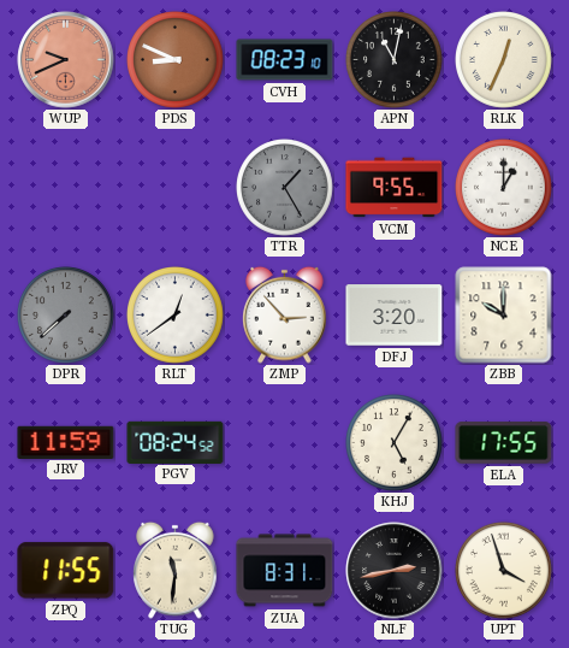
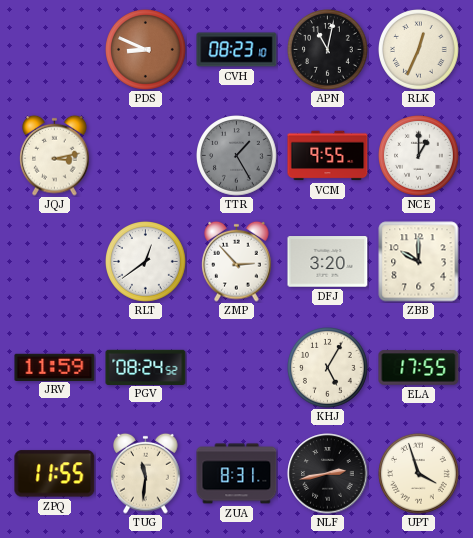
WUP: 9:41 -> none (66, 60)
JQJ: none -> 3:13 (55, 155)
DPR: 7:38 -> none (66, 316)
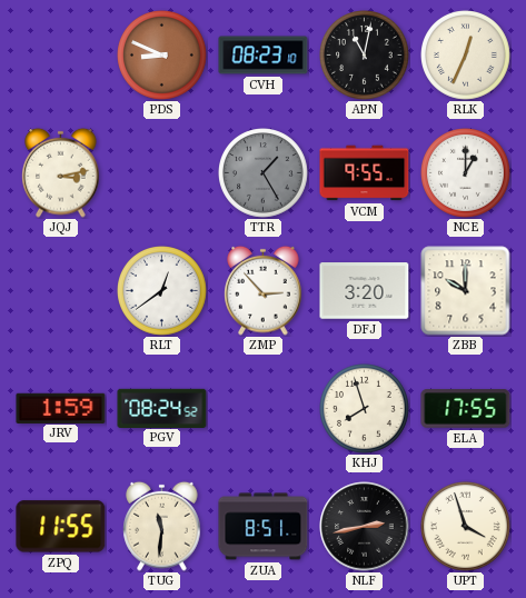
JRV: 11:59 -> 1:59 (61, 408)
KHJ: 5:05 -> 7:57 (365, 409)
ZUA: 8:31 -> 8:51 (264, 527)
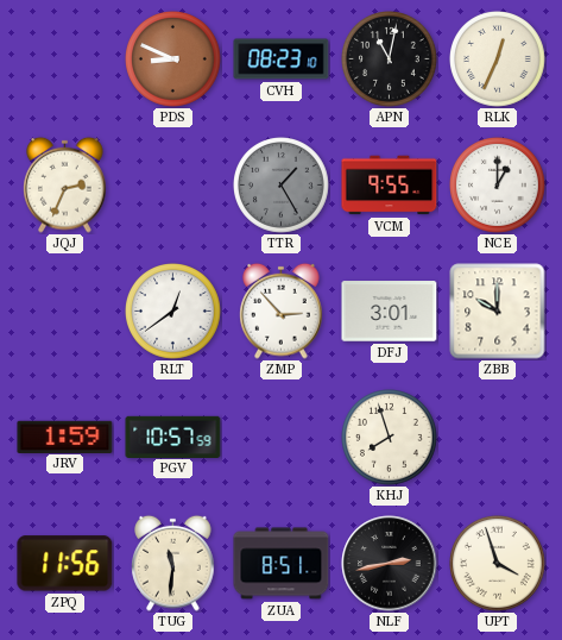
JQJ: 3:13 -> 2:34 (65, 184)
DFJ: 3:20 -> 3:01 (390, 312)
PGV: 08:24 -> 10:57 (173, 437)
ELA: 17:55 -> none (466, 409)
ZPQ: 11:55 -> 11:56 (65, 564)
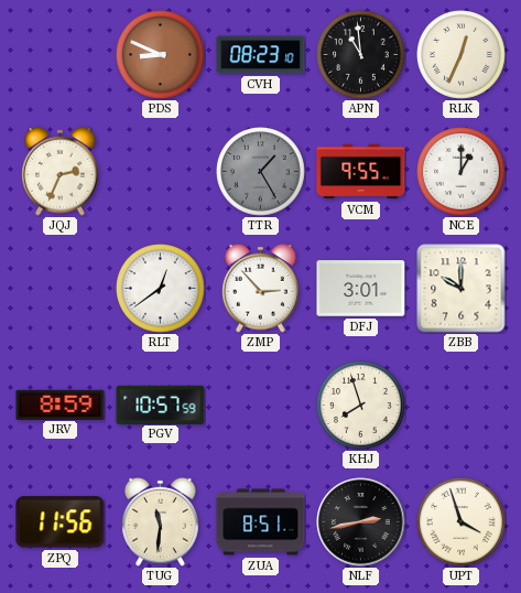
APN: 11:02 -> 10:59 (361, 55)
JRV: 1:59 -> 8:59 (61, 405)
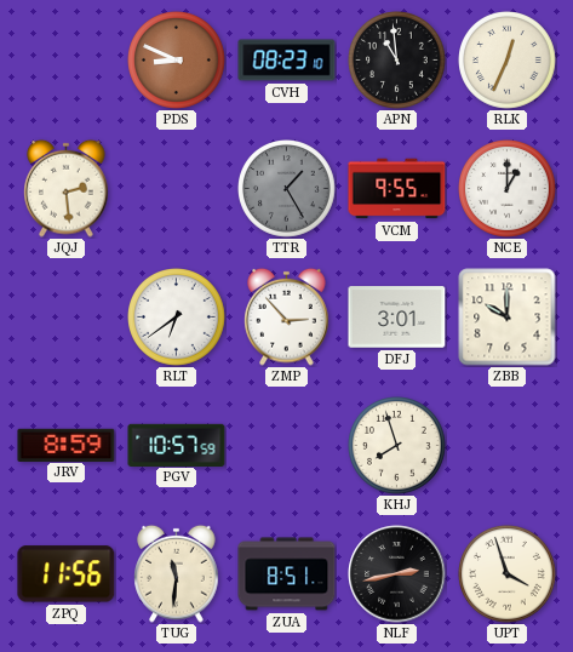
JQJ: 2:34 -> 2:29 (67, 188)
RLT: 12:39 -> 6:39 (177, 318)
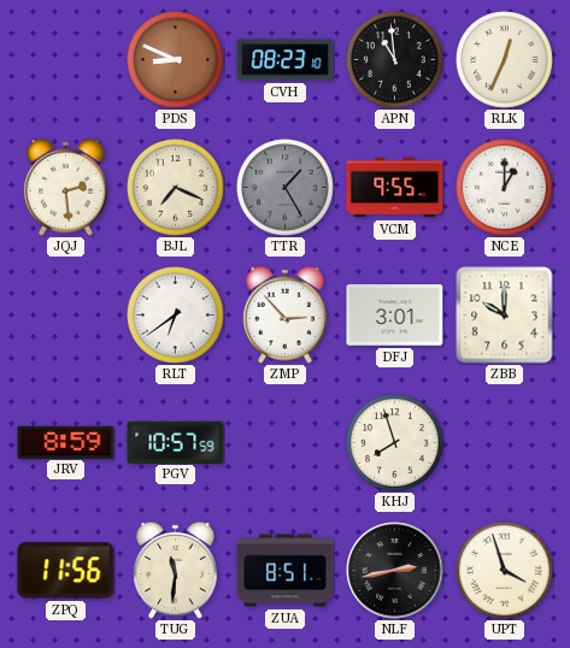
BJL: none -> 7:19 (176, 188)
